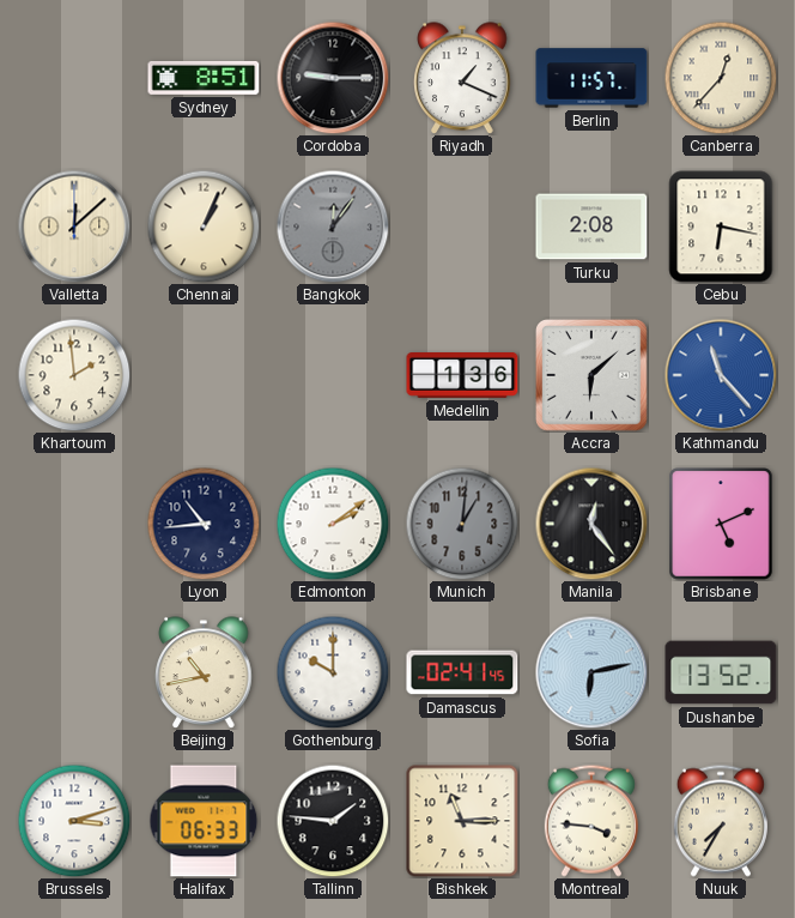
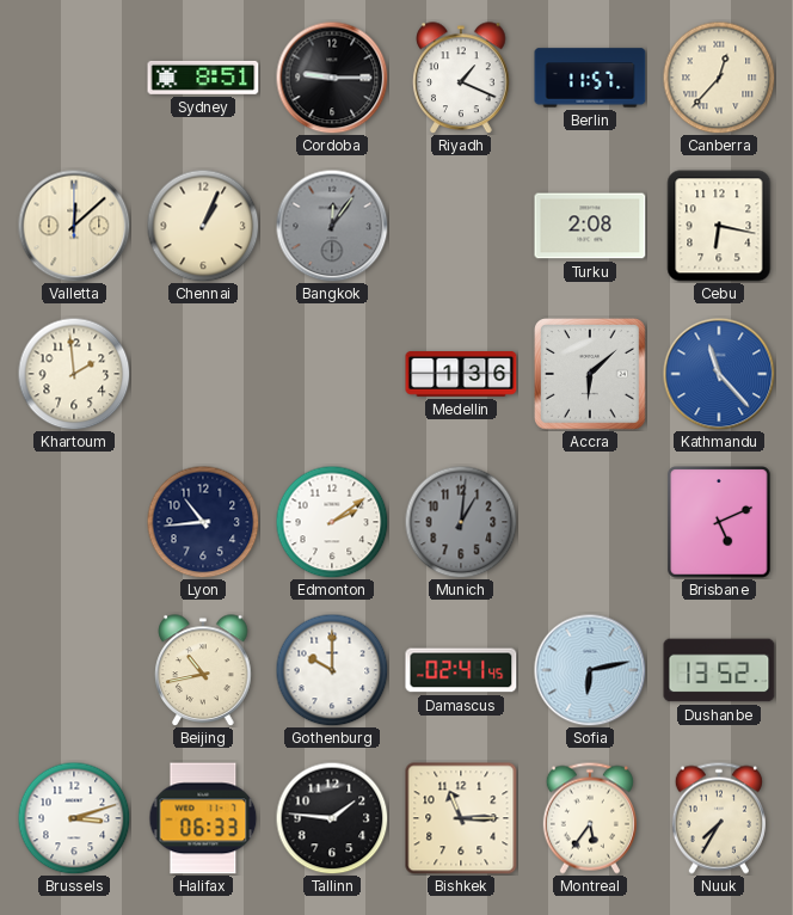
Manila: 12:24 -> none (591, 524)
Montreal: 3:46 -> 5:36 (590, 818)
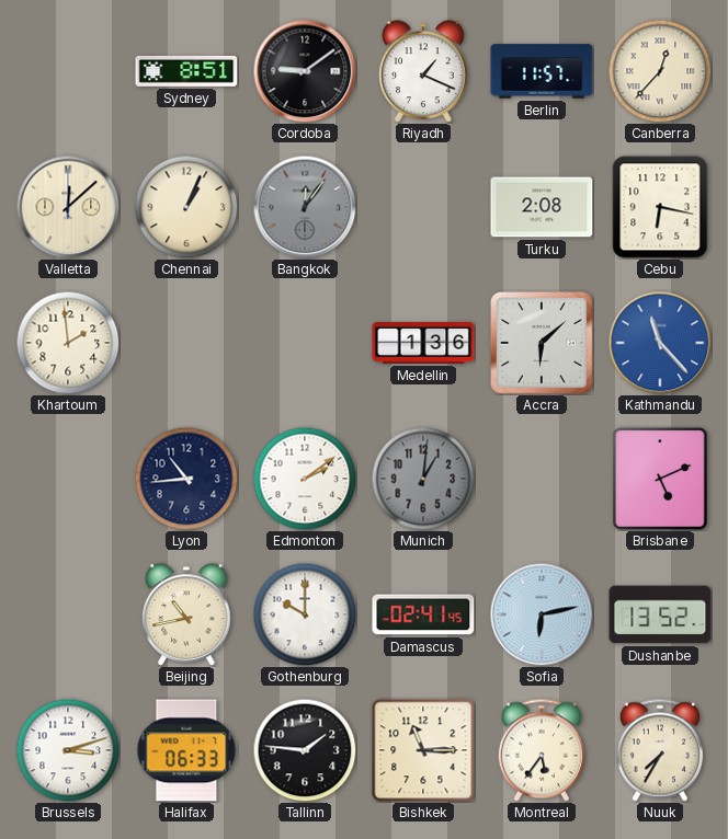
Cordoba: 9:15 -> 9:09 (305, 71)
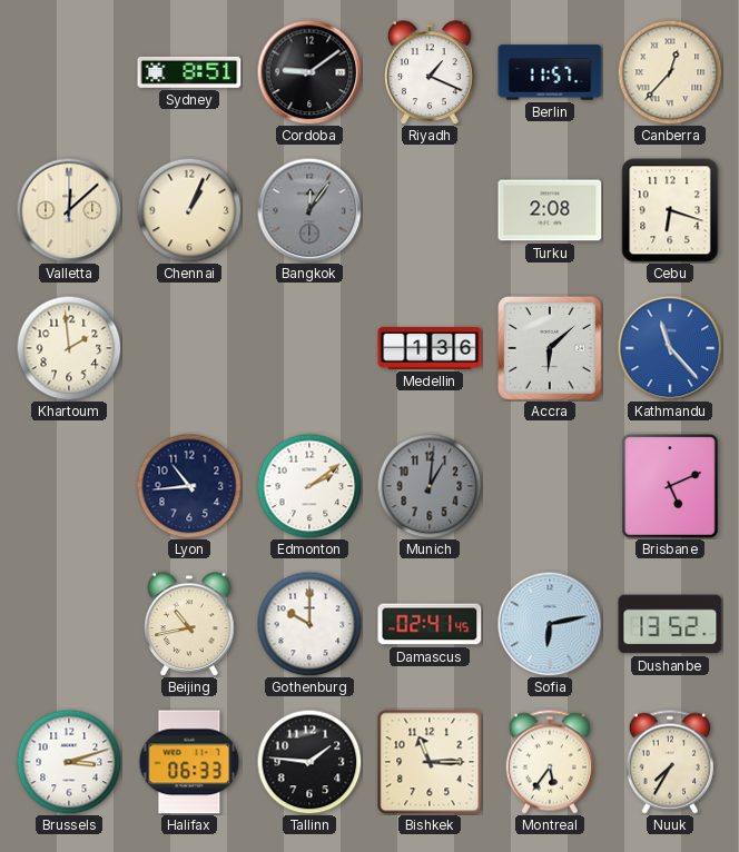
Cebu: 6:17 -> 6:18 (670, 210)
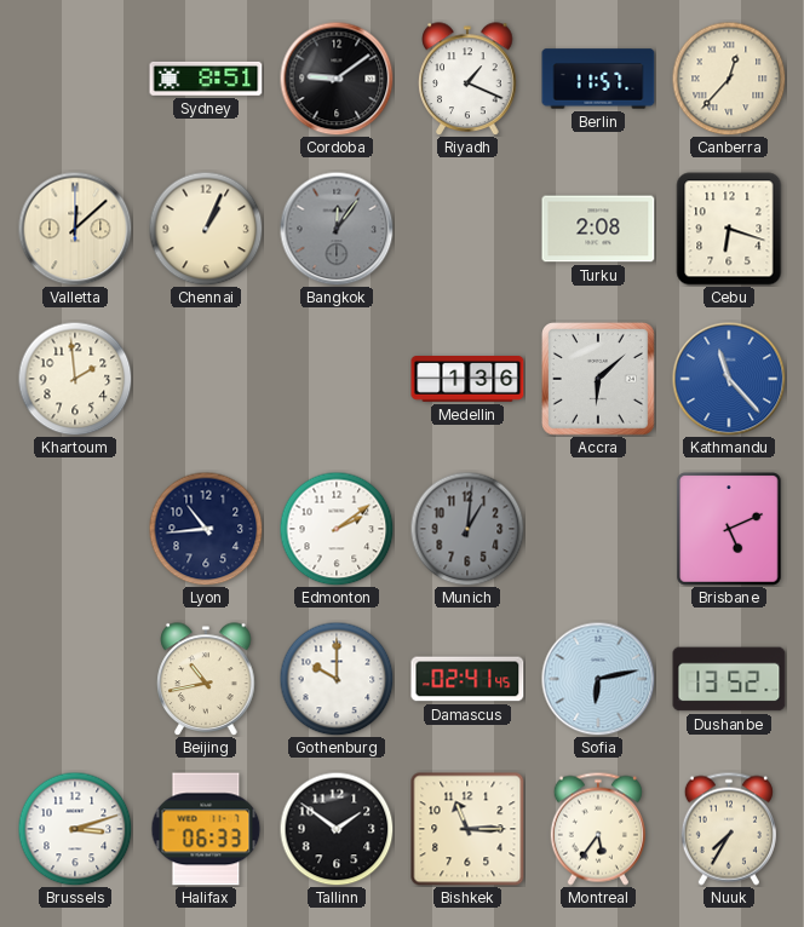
Tallinn: 1:46 -> 1:51 (337, 829)
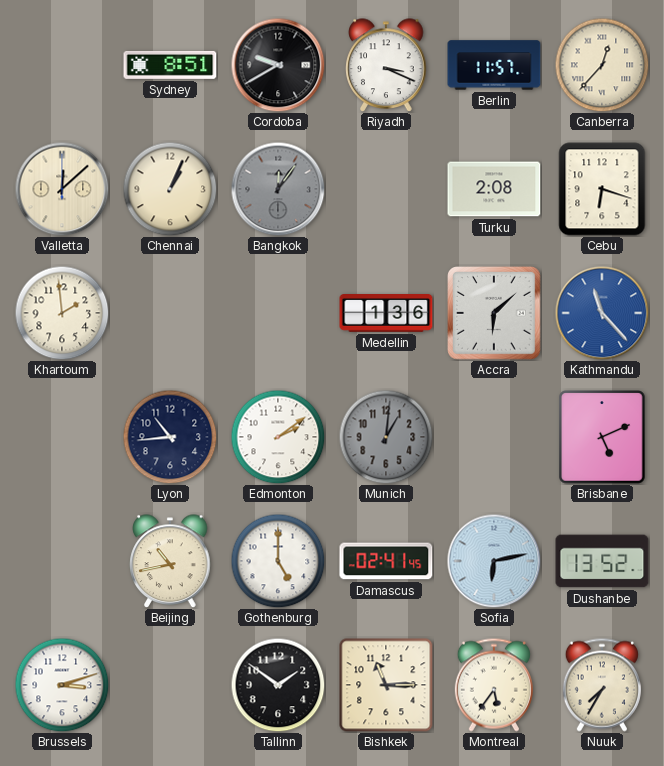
Cordoba: 9:09 -> 9:40 (278, 65)
Riyadh: 1:19 -> 3:19 (386, 65)
Gothenburg: 10:00 -> 5:00 (278, 561)
Halifax: 06:33 -> none (206, 829)
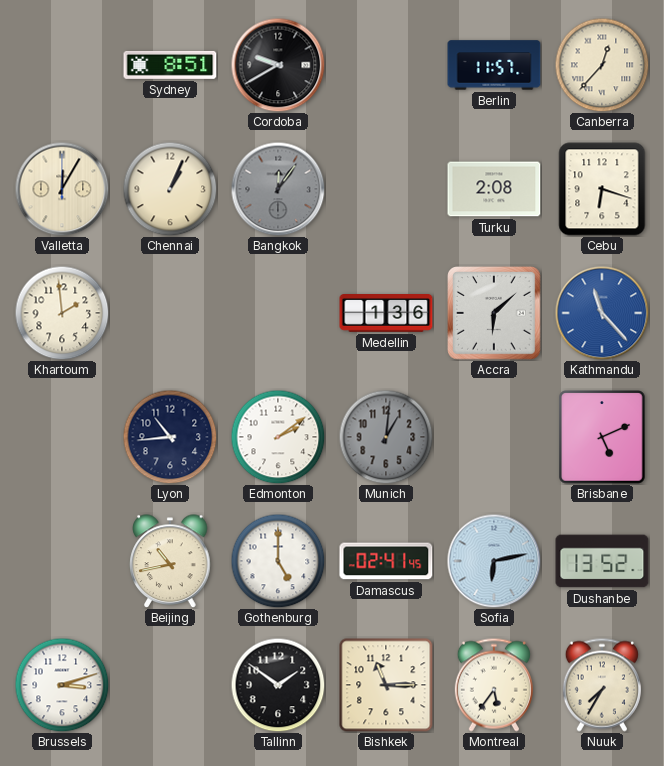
Riyadh: 3:19 -> none (386, 65)
Valletta: 12:08 -> 12:05 (62, 189)
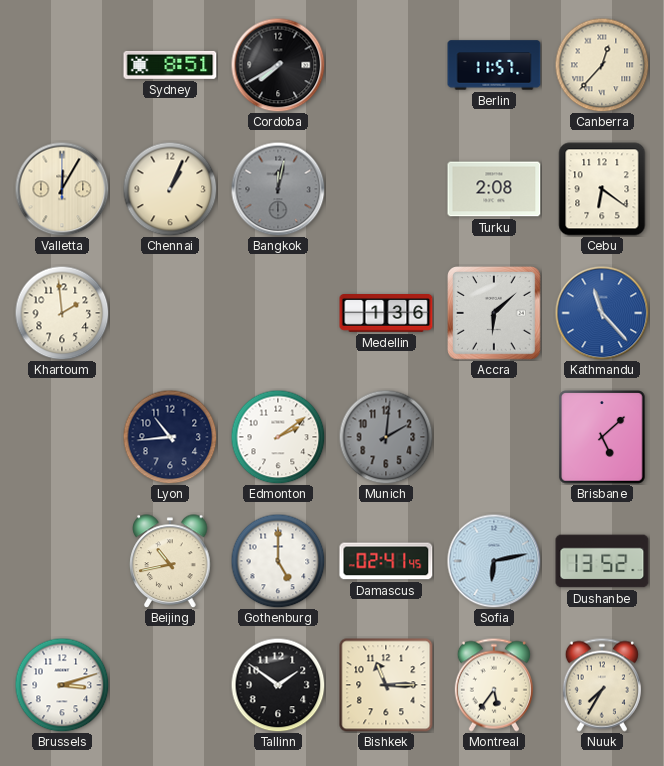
Cordoba: 9:40 -> 7:40 (278, 65)
Bangkok: 12:06 -> 12:02 (278, 189)
Cebu: 6:18 -> 6:21 (602, 189)
Munich: 1:01 -> 2:01 (386, 437)
Brisbane: 5:11 -> 5:08 (602, 437)
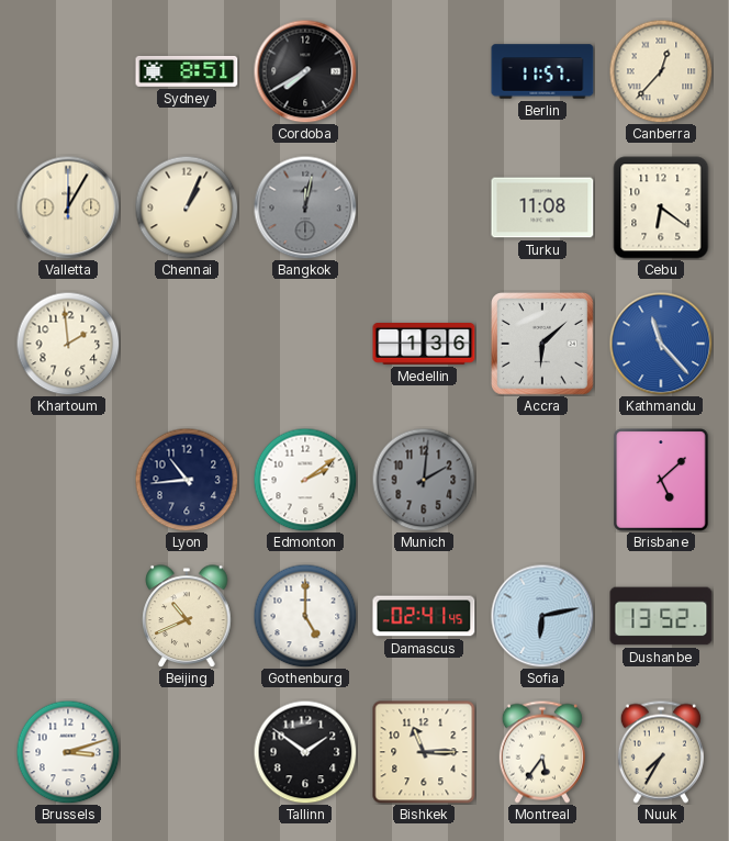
Turku: 2:08 -> 11:08 (542, 208)
Beijing: 10:43 -> 10:41 (187, 616)
